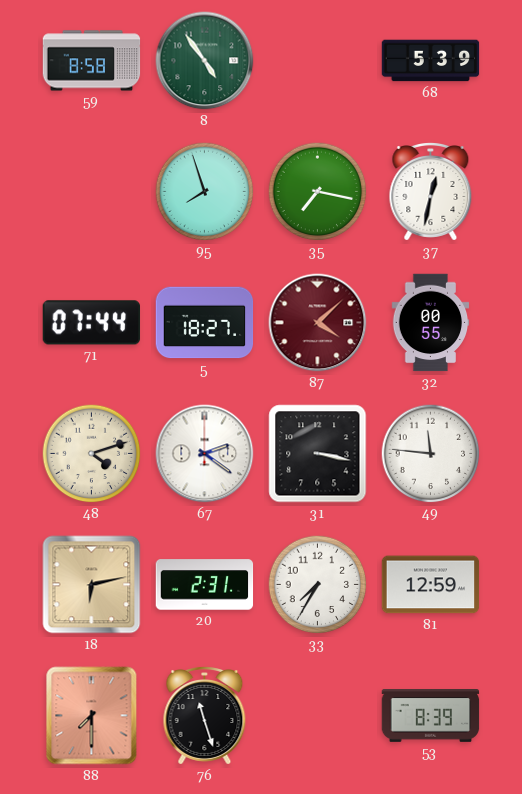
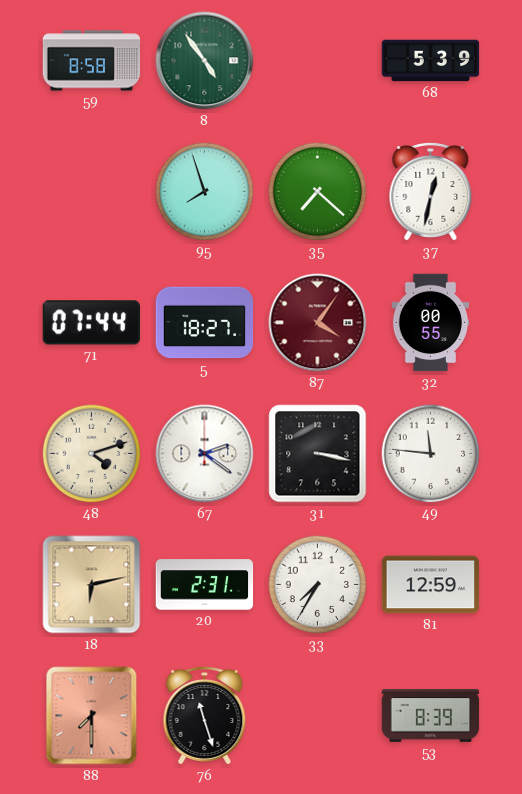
35: 7:17 -> 7:22 (318, 192)
87: 4:08 -> 4:06 (318, 323)
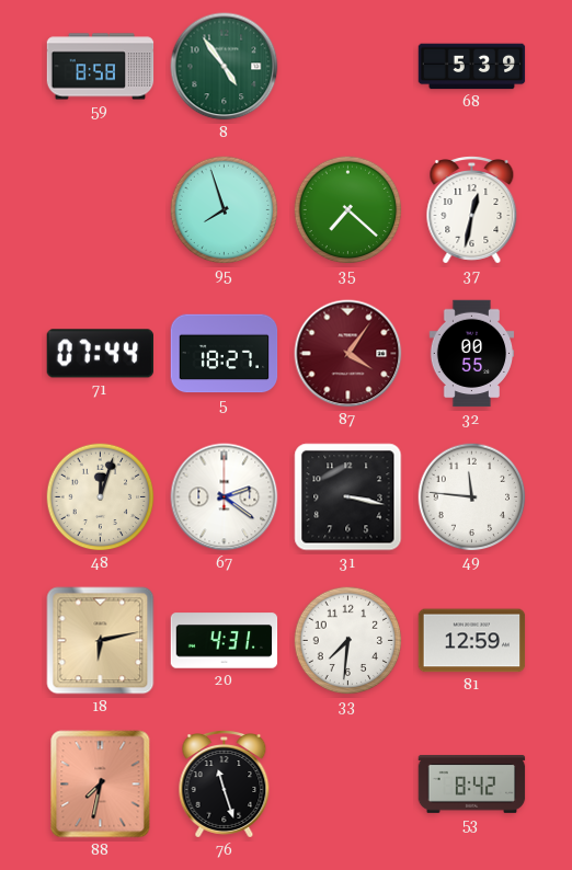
48: 4:12 -> 12:03 (101, 497)
20: 2:31 -> 4:31 (225, 641)
33: 7:35 -> 7:31 (348, 641)
88: 7:30 -> 7:32 (101, 785)
53: 8:39 -> 8:42 (472, 785)
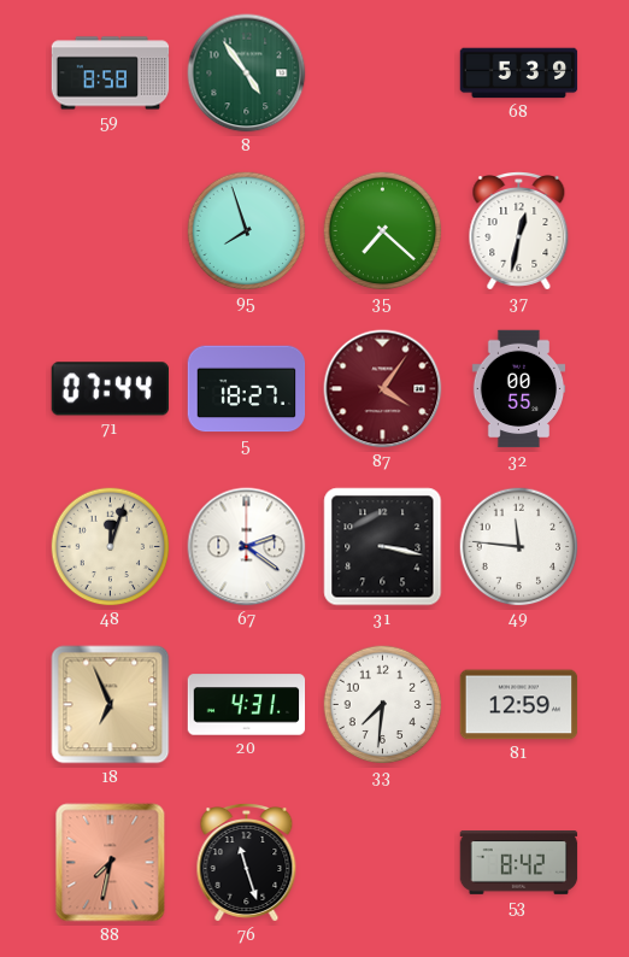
18: 6:13 -> 6:56 (111, 705)
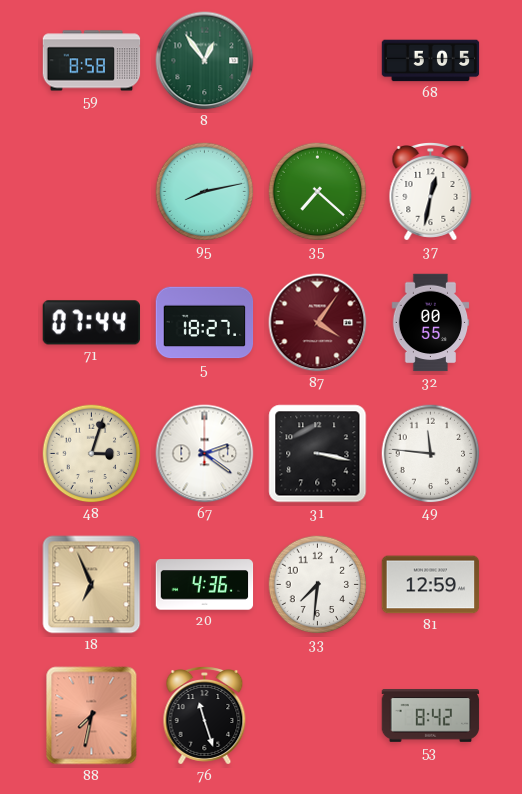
8: 4:54 -> 12:54 (205, 61)
68: 5:39 -> 5:05 (431, 61)
95: 7:57 -> 8:13 (205, 192)
48: 12:03 -> 3:03 (92, 454)
20: 4:31 -> 4:36 (205, 585)
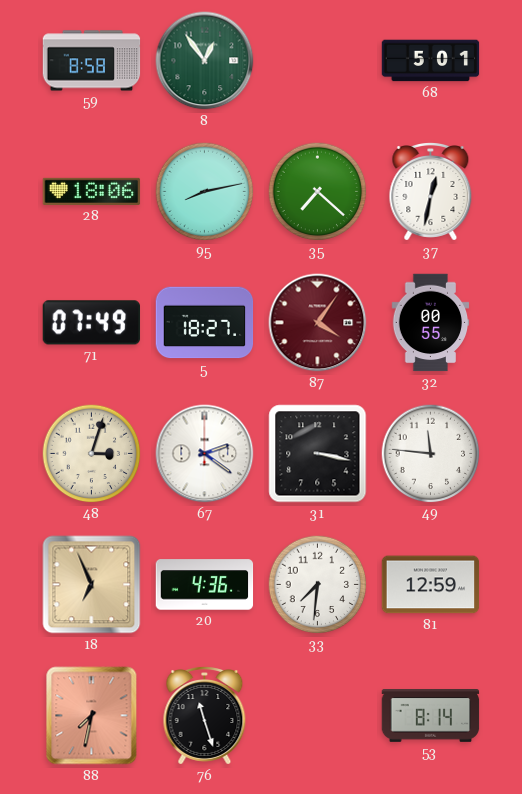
68: 5:05 -> 5:01 (431, 61)
28: none -> 18:06 (92, 191)
71: 07:44 -> 07:49 (91, 323)
53: 8:42 -> 8:14 (431, 716)
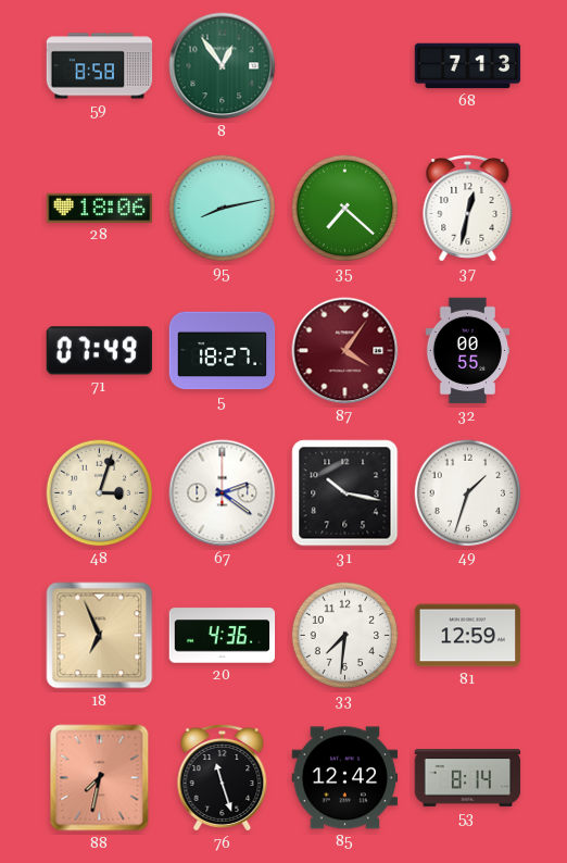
68: 5:01 -> 7:13 (468, 66)
31: 3:17 -> 10:17 (345, 493)
49: 11:46 -> 1:33 (468, 493)
85: none -> 12:42 (345, 778)
